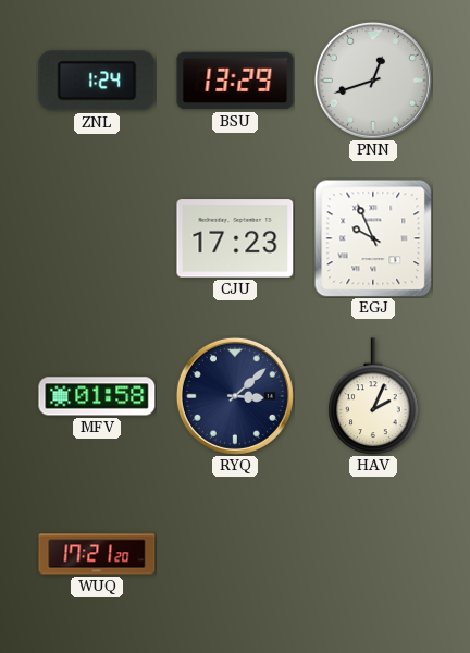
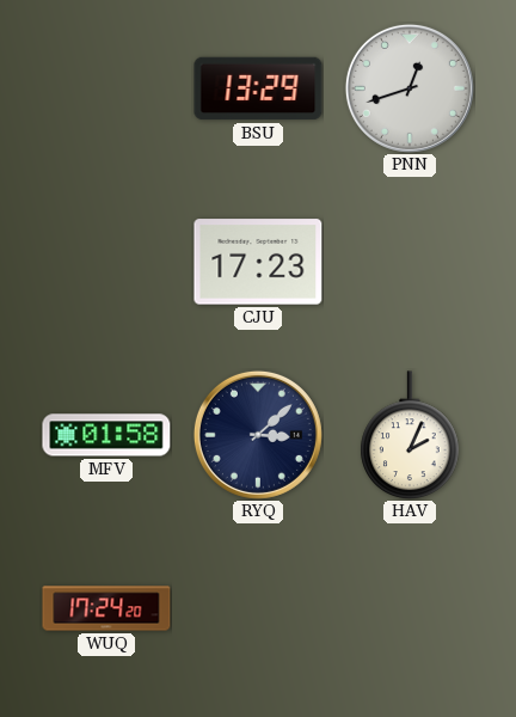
ZNL: 1:24 -> none (97, 81)
EGJ: 9:56 -> none (373, 238)
WUQ: 17:21 -> 17:24 (106, 608)
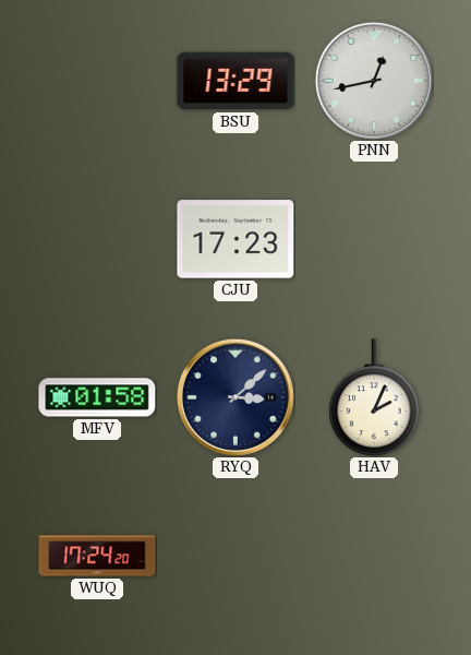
PNN: 12:42 -> 12:43 (374, 81)
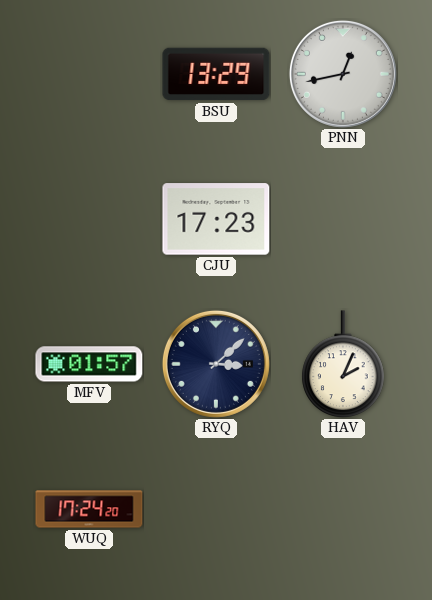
MFV: 01:58 -> 01:57 (89, 364)
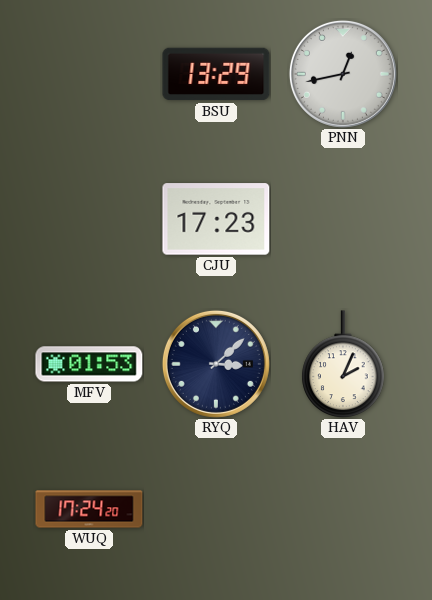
MFV: 01:57 -> 01:53 (89, 364)
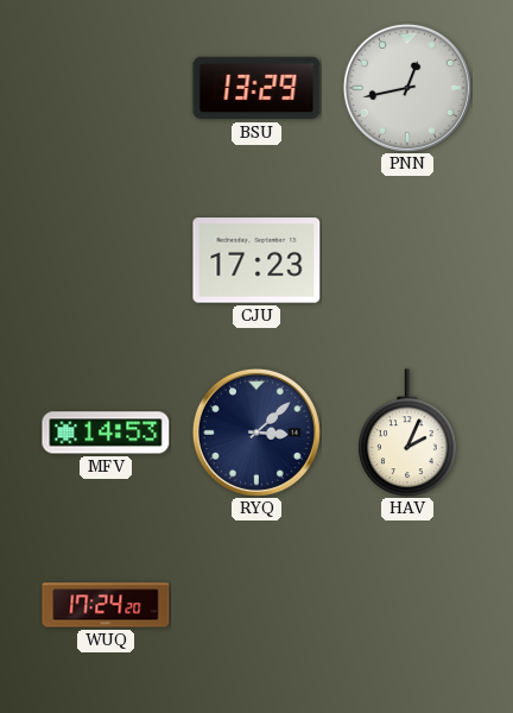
MFV: 01:53 -> 14:53 (106, 433)
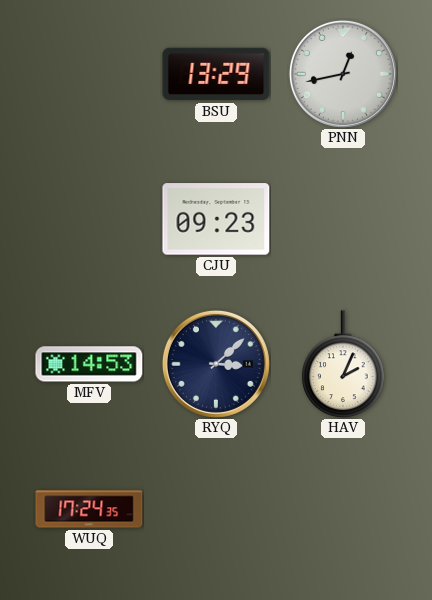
CJU: 17:23 -> 09:23 (216, 219)
WUQ: 17:24:20 -> 17:24:35 (89, 509)
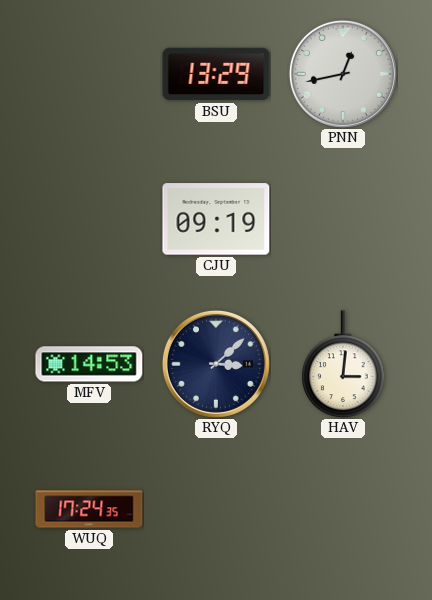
CJU: 09:23 -> 09:19 (216, 219)
HAV: 2:04 -> 3:01 (343, 364)
